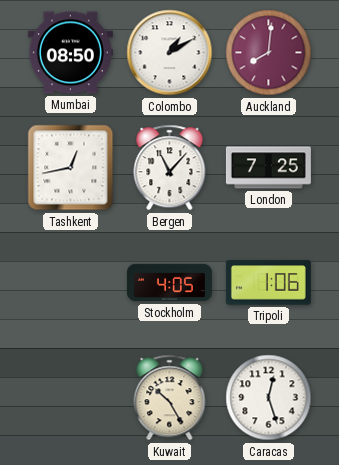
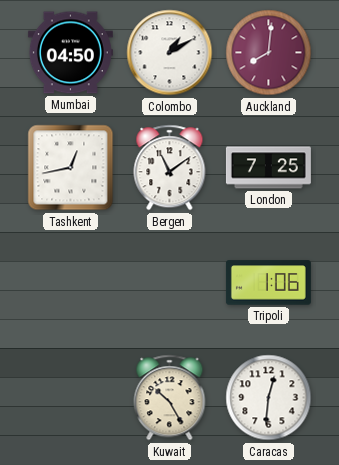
Mumbai: 08:50 -> 04:50 (70, 53)
Bergen: 11:07 -> 11:09 (170, 168)
Stockholm: 4:05 -> none (169, 283)
Caracas: 12:27 -> 12:31 (269, 398)
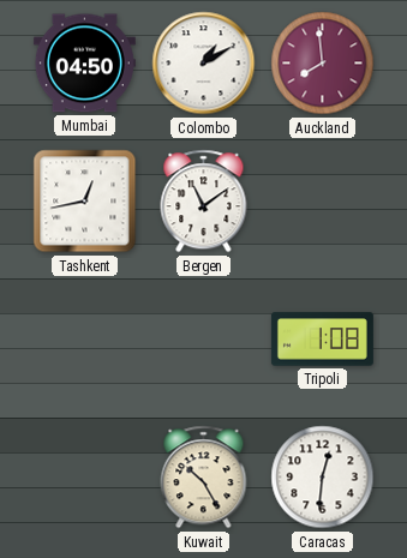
Auckland: 8:01 -> 7:59 (323, 64)
London: 7:25 -> none (268, 168)
Tripoli: 1:06 -> 1:08 (322, 340)
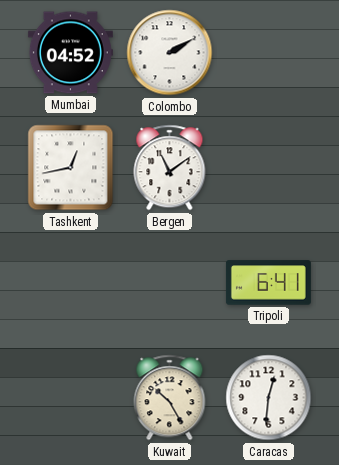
Mumbai: 04:50 -> 04:52 (70, 53)
Colombo: 1:10 -> 2:10 (170, 53)
Auckland: 7:59 -> none (323, 64)
Tripoli: 1:08 -> 6:41 (268, 283)
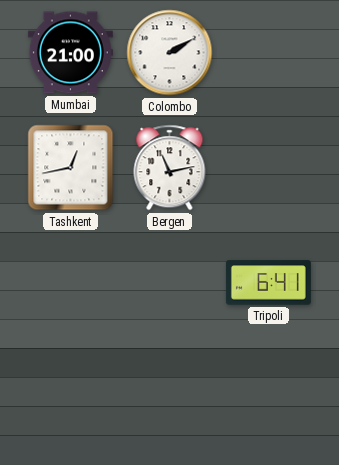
Mumbai: 04:52 -> 21:00 (70, 53)
Bergen: 11:09 -> 11:13 (170, 168)
Kuwait: 10:25 -> none (170, 398)
Caracas: 12:31 -> none (269, 398)
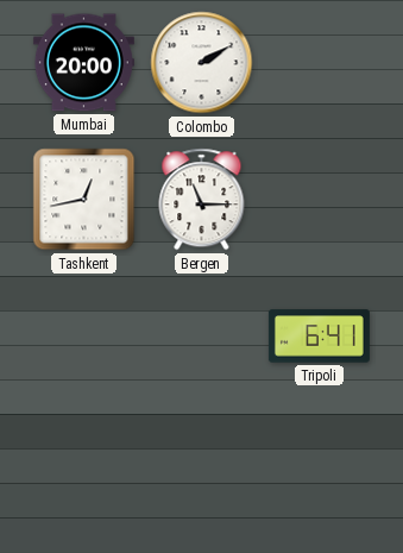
Mumbai: 21:00 -> 20:00 (83, 63)
Bergen: 11:13 -> 11:15 (202, 200)
